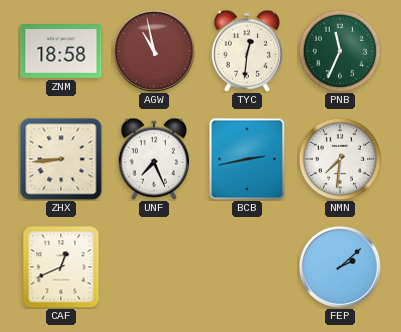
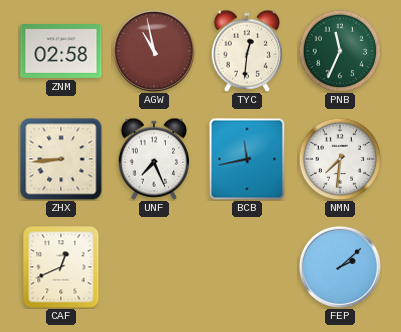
ZNM: 18:58 -> 02:58 (61, 52)
BCB: 2:43 -> 11:43 (247, 159)
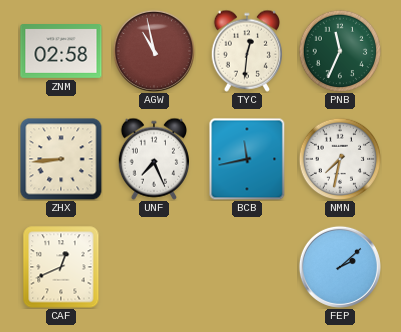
NMN: 7:31 -> 7:32 (340, 159)
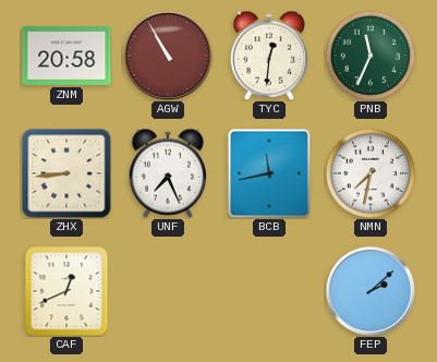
ZNM: 02:58 -> 20:58 (66, 57)
AGW: 10:58 -> 10:55 (168, 56)
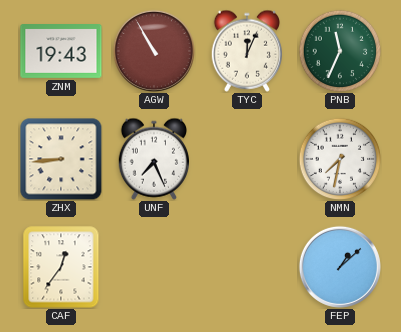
ZNM: 20:58 -> 19:43 (61, 52)
TYC: 12:31 -> 12:04 (246, 51)
BCB: 11:43 -> none (269, 173)
CAF: 12:41 -> 12:36 (61, 267)
FEP: 2:08 -> 1:08 (340, 267)
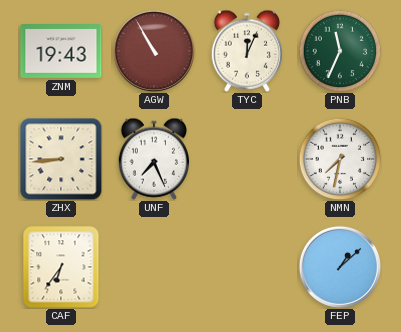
CAF: 12:36 -> 6:36 (61, 267)
